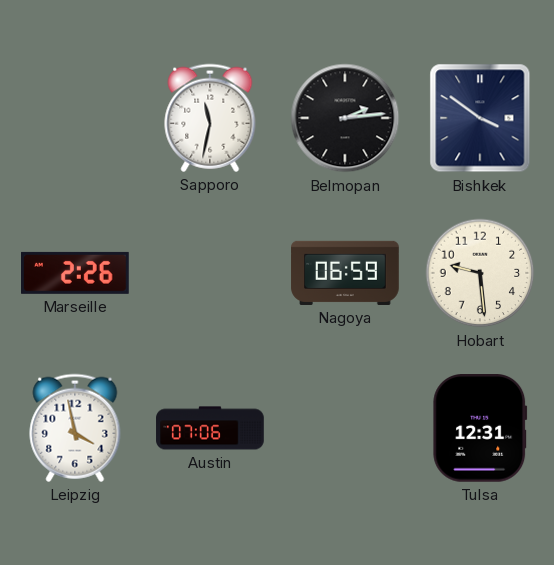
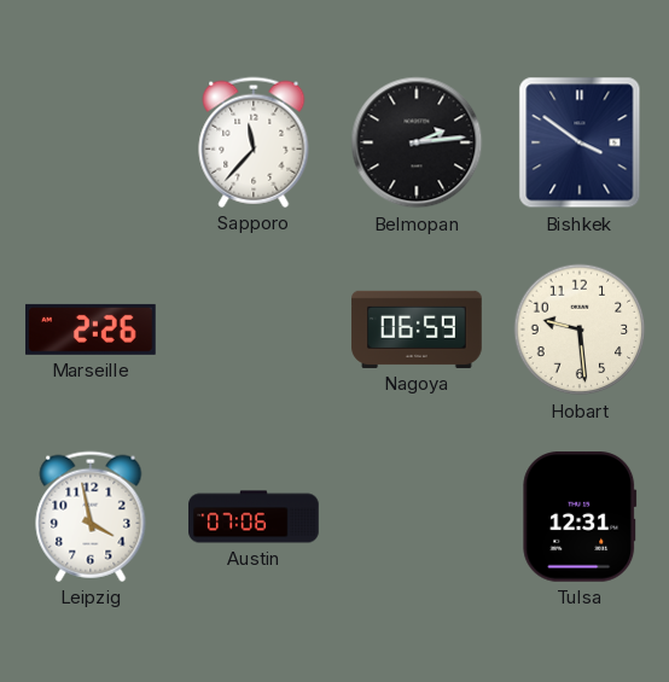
Sapporo: 11:32 -> 11:37 (254, 142)
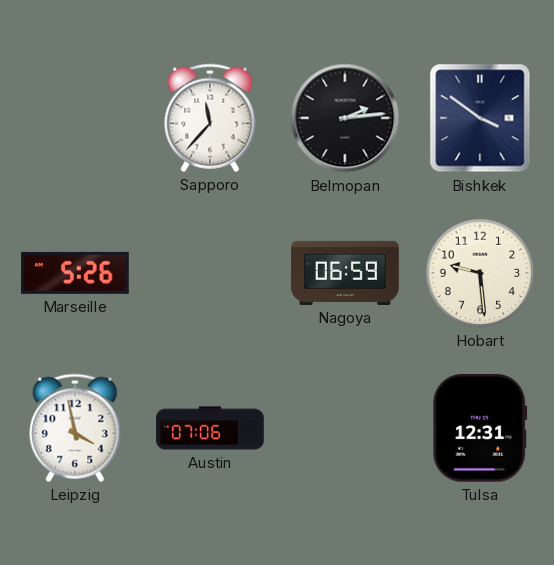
Marseille: 2:26 -> 5:26 (76, 273)
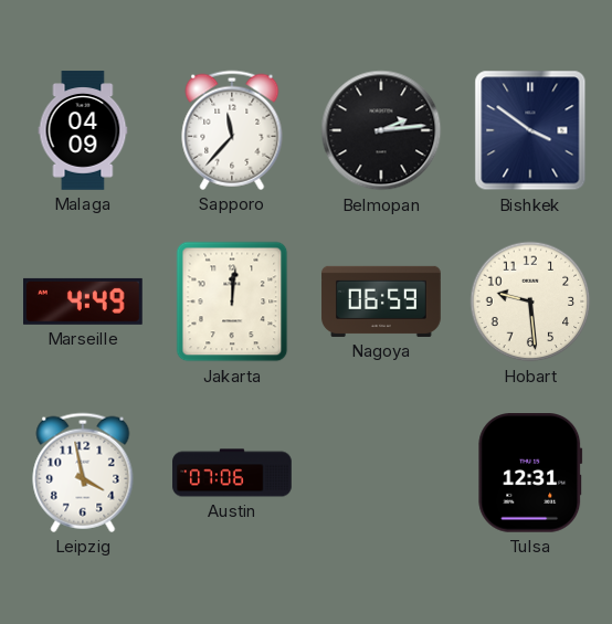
Malaga: none -> 04:09 (83, 130)
Marseille: 5:26 -> 4:49 (84, 302)
Jakarta: none -> 12:01 (232, 302)
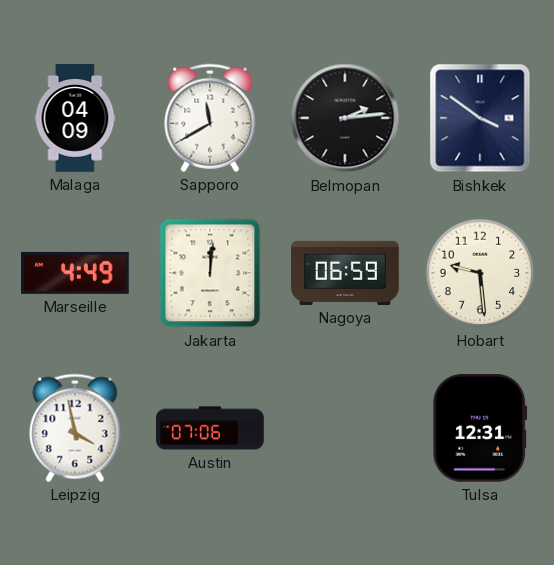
Sapporo: 11:37 -> 11:40 (210, 118)
